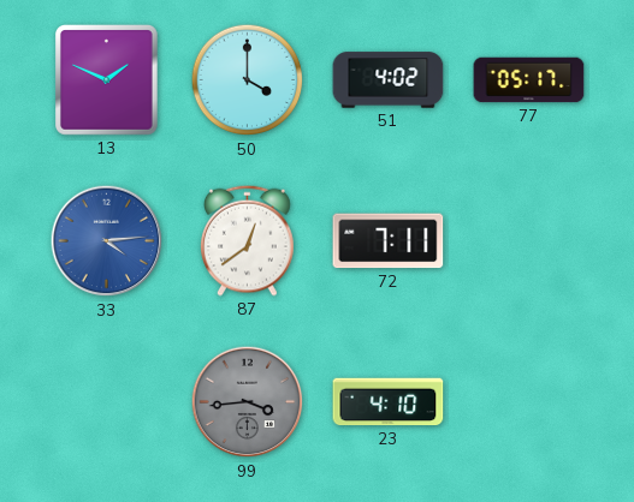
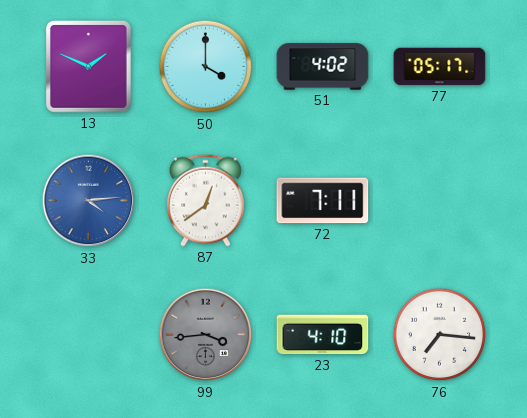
76: none -> 7:16 (440, 335)
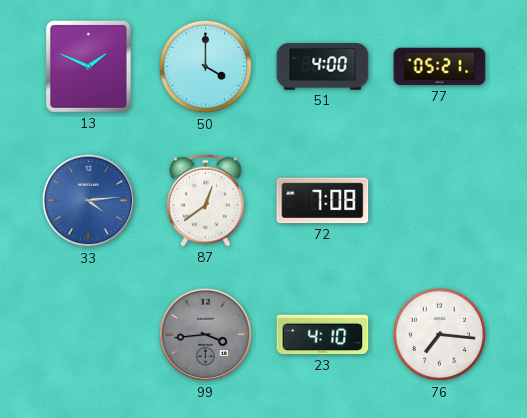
51: 4:02 -> 4:00 (323, 67)
77: 05:17 -> 05:21 (440, 67)
72: 7:11 -> 7:08 (323, 201)
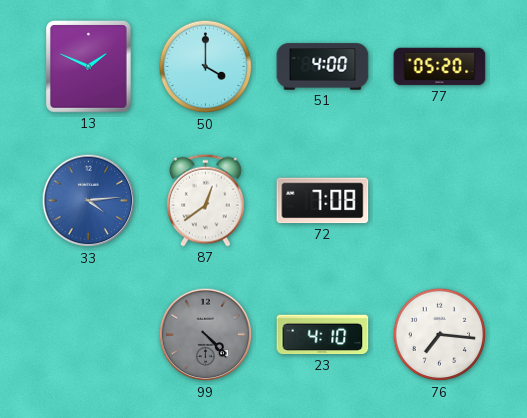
77: 05:21 -> 05:20 (440, 67)
99: 3:44 -> 4:23 (206, 335)
